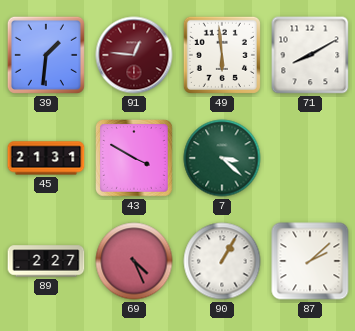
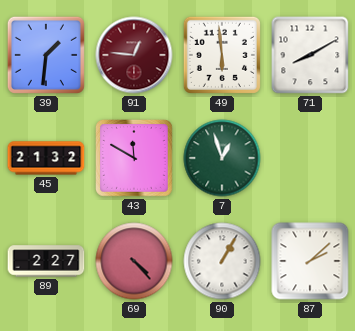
45: 21:31 -> 21:32 (46, 158)
43: 3:50 -> 11:50 (135, 159)
7: 3:22 -> 12:57 (222, 158)
69: 4:26 -> 4:23 (134, 261)
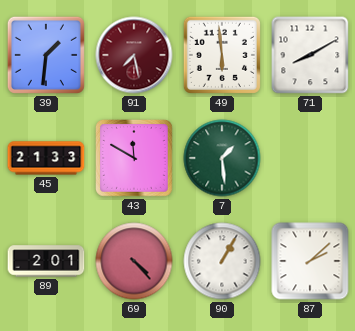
91: 12:46 -> 7:28 (134, 55)
45: 21:32 -> 21:33 (46, 158)
7: 12:57 -> 1:29 (222, 158)
89: 2:27 -> 2:01 (46, 261)
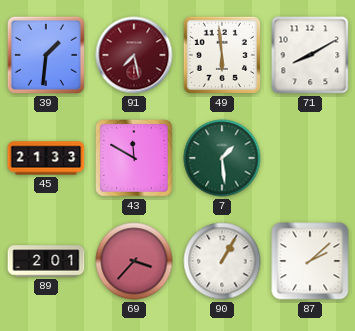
69: 4:23 -> 3:37 (134, 261)
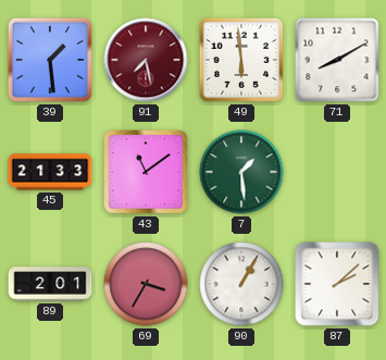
39: 1:31 -> 1:29 (50, 60)
43: 11:50 -> 11:09 (147, 173)
69: 3:37 -> 3:35 (146, 284)
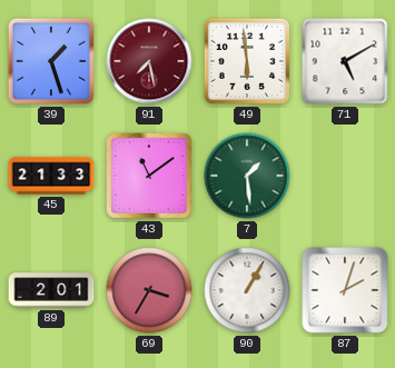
39: 1:29 -> 1:27 (51, 61)
71: 8:10 -> 5:10 (345, 61)
87: 2:08 -> 2:03 (345, 290)
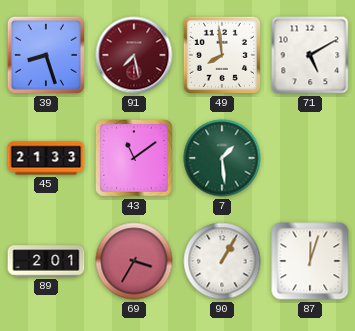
39: 1:27 -> 8:27 (46, 55)
49: 5:59 -> 7:59 (222, 55)
87: 2:03 -> 12:03 (310, 261)
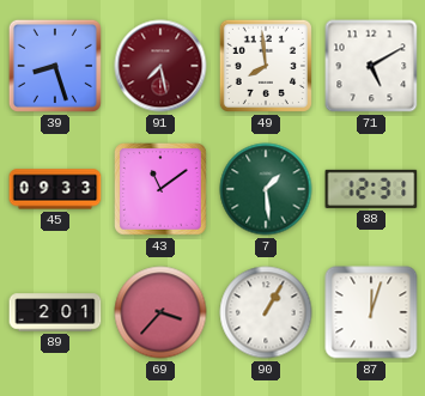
45: 21:33 -> 09:33 (55, 189)
88: none -> 12:31 (371, 189)
69: 3:35 -> 3:37 (160, 312)
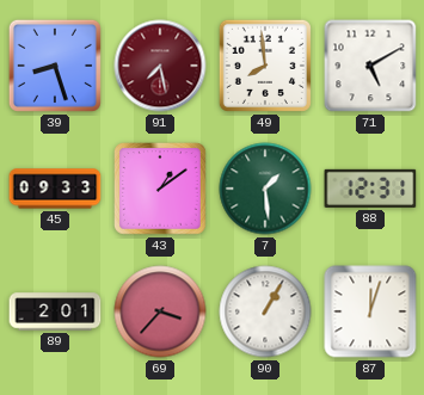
43: 11:09 -> 1:09 (161, 190)
